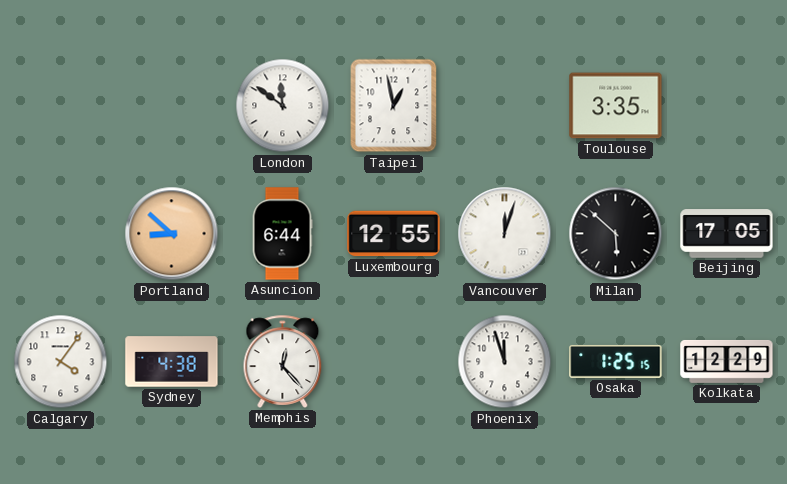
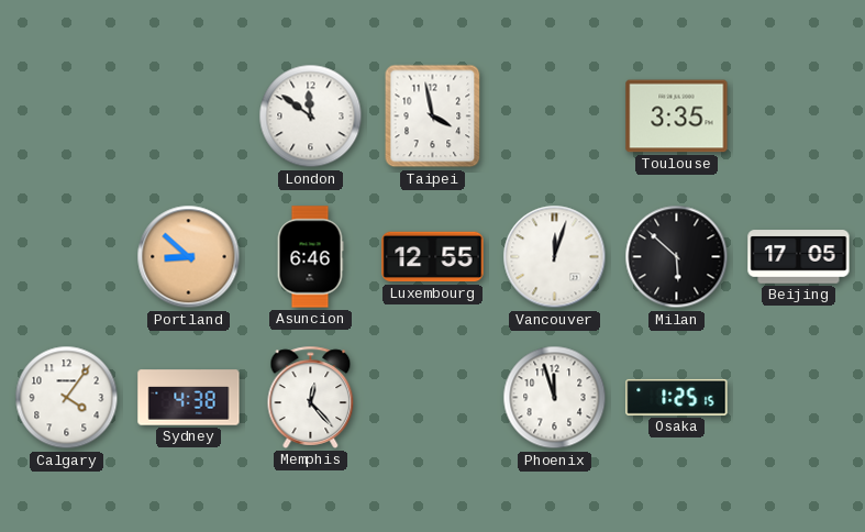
Taipei: 12:58 -> 3:58 (433, 117)
Asuncion: 6:44 -> 6:46 (310, 257)
Kolkata: 12:29 -> none (727, 361)
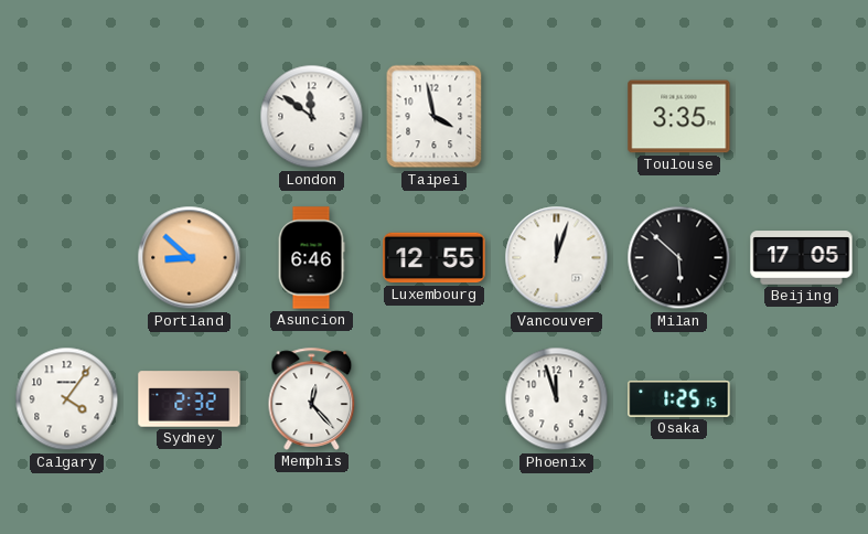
Sydney: 4:38 -> 2:32 (190, 399)
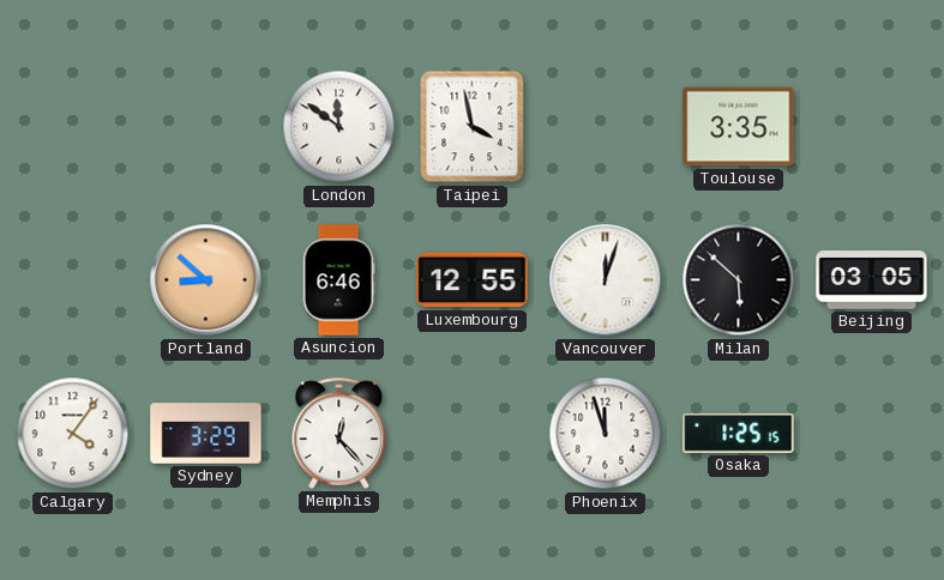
Beijing: 17:05 -> 03:05 (872, 280)
Sydney: 2:32 -> 3:29 (206, 434)
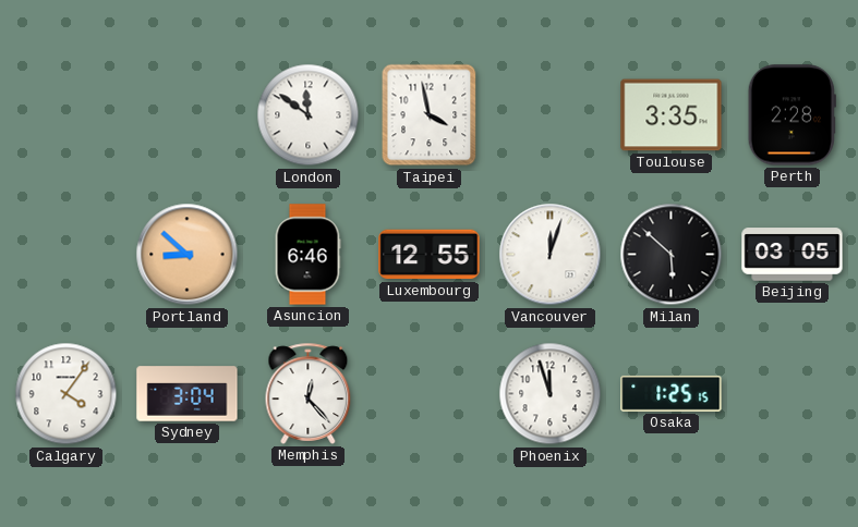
Perth: none -> 2:28 (791, 115)
Sydney: 3:29 -> 3:04 (188, 394)
